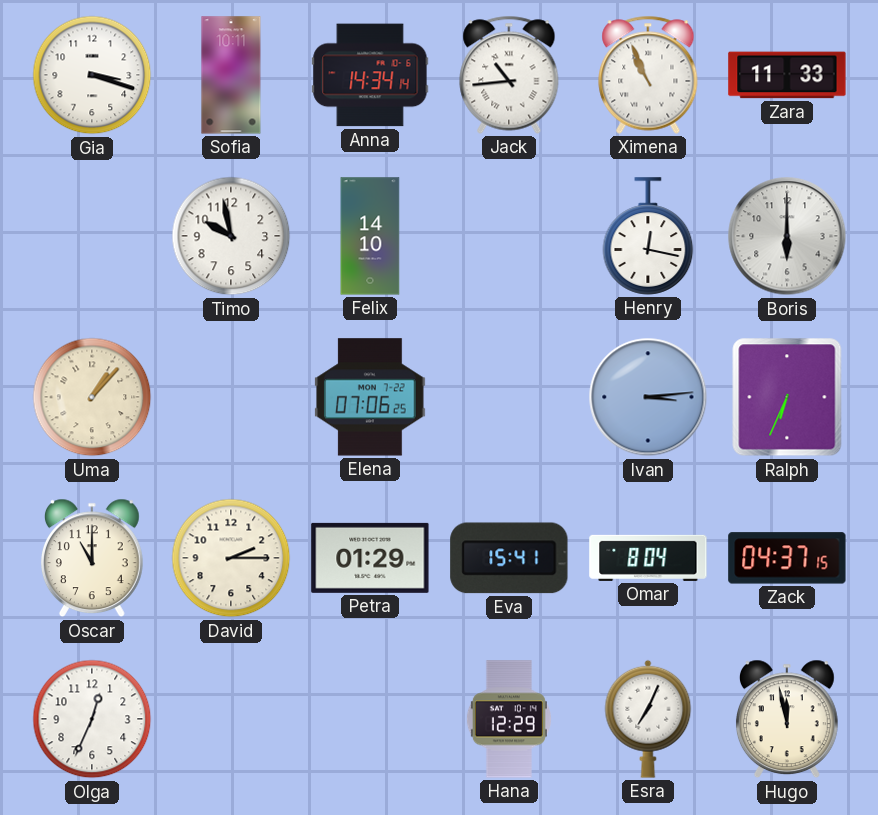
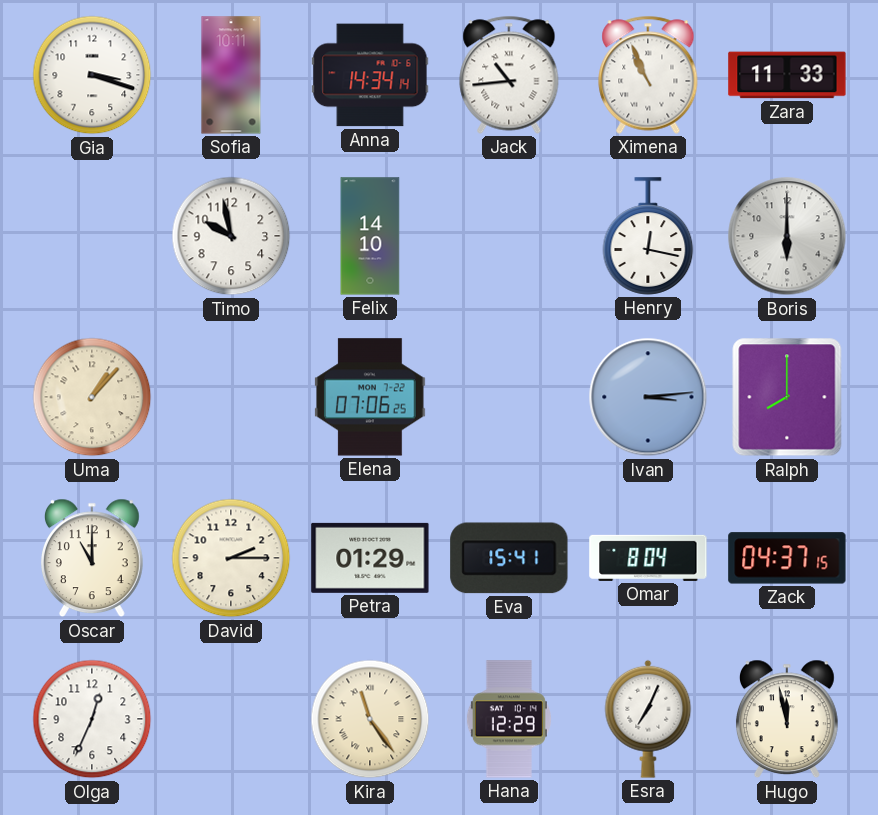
Ralph: 6:34 -> 8:00 (787, 397)
Kira: none -> 11:24 (370, 719)
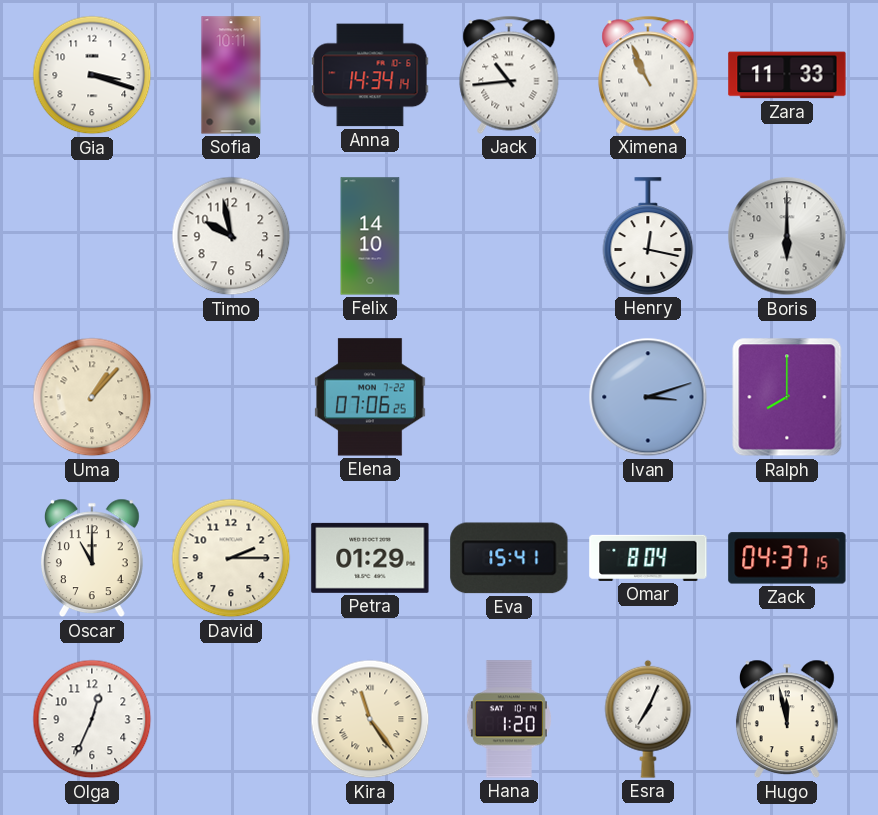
Ivan: 3:14 -> 3:12 (648, 397)
Hana: 12:29 -> 1:20 (509, 719)
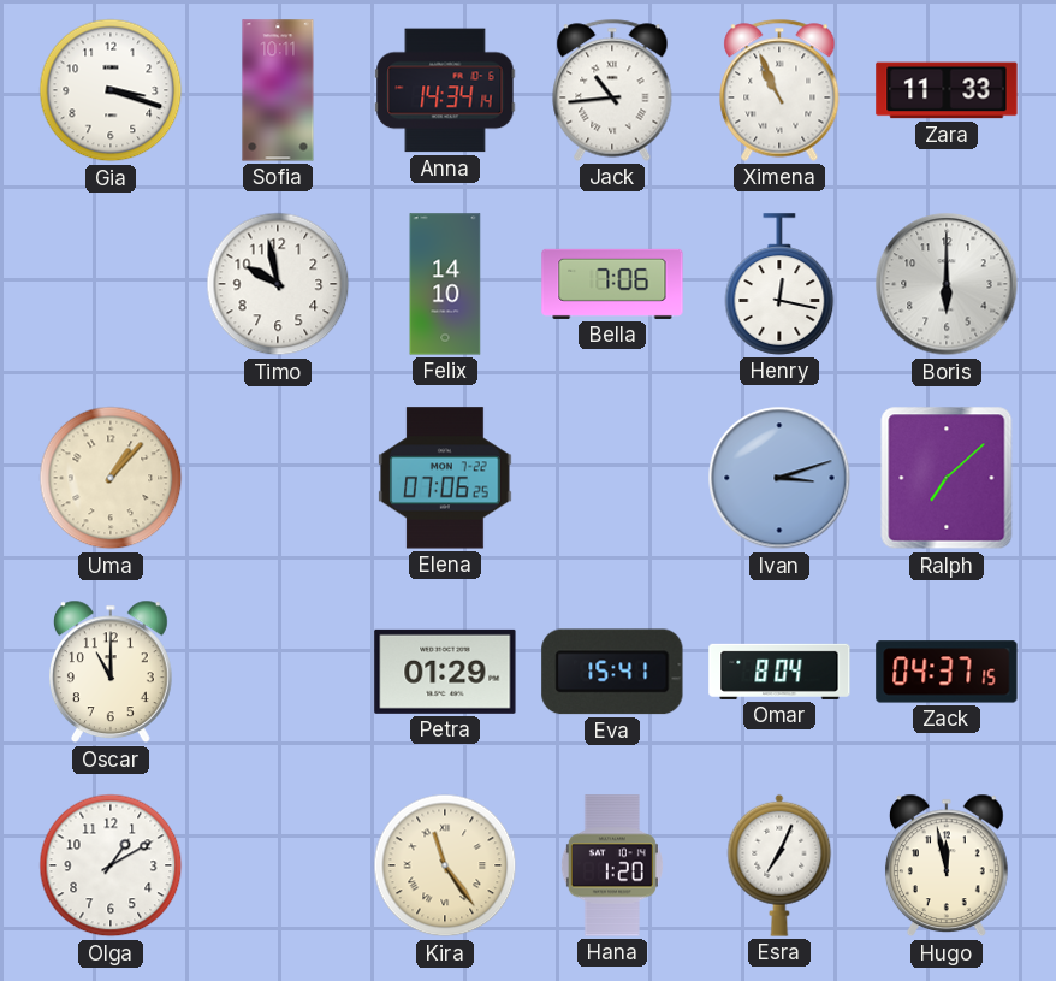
Bella: none -> 7:06 (612, 284)
Ralph: 8:00 -> 7:08 (947, 478)
David: 2:15 -> none (231, 558)
Olga: 12:34 -> 1:10 (111, 865)
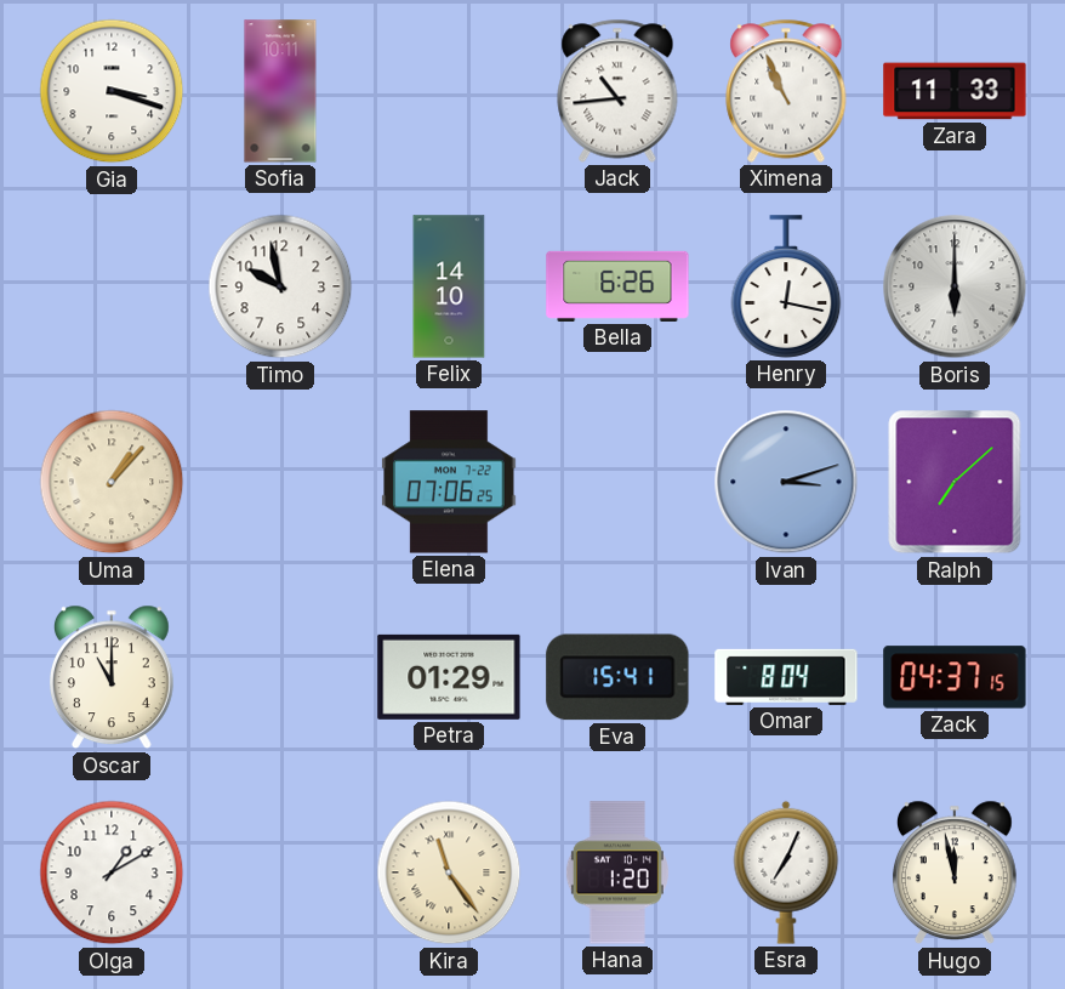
Anna: 14:34 -> none (445, 90)
Bella: 7:06 -> 6:26 (617, 286)
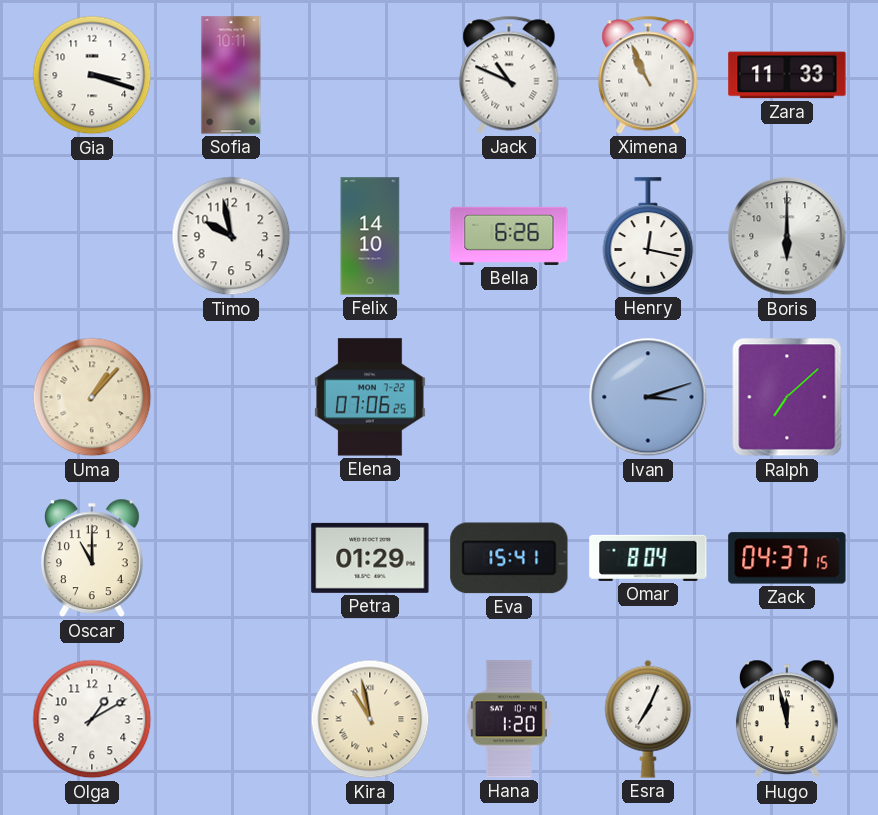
Jack: 10:44 -> 10:49 (509, 75)
Kira: 11:24 -> 10:58 (370, 719)
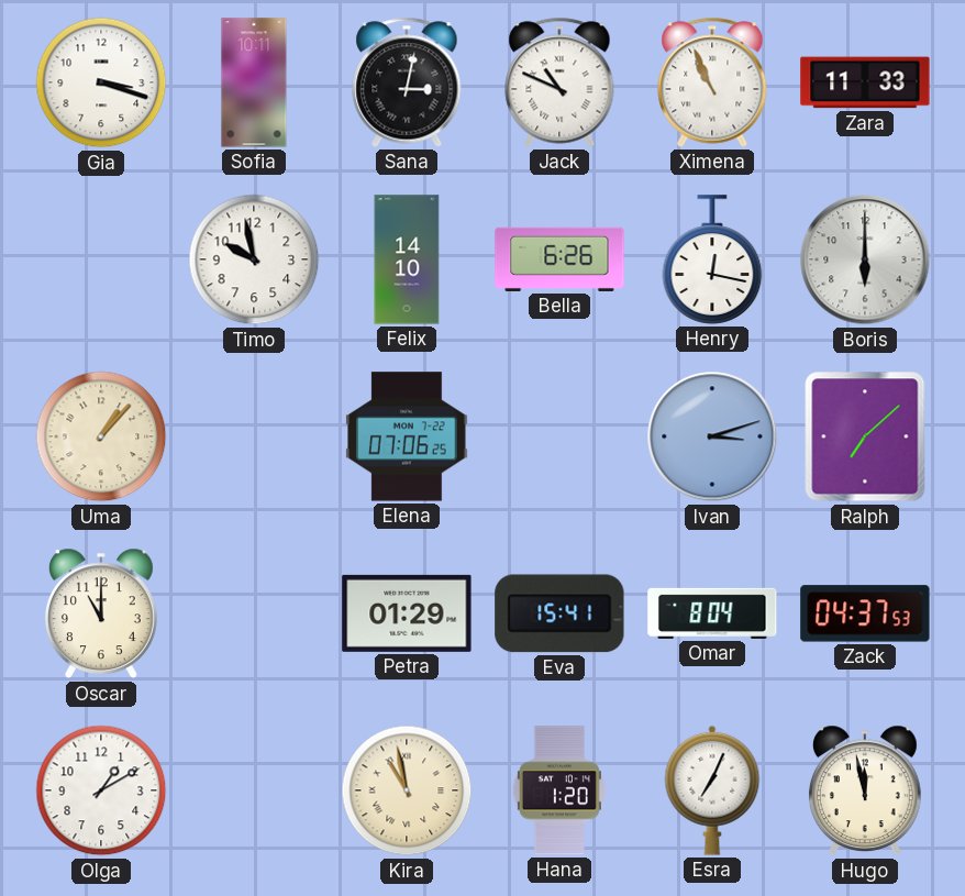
Sana: none -> 3:02 (407, 82)
Zack: 04:37:15 -> 04:37:53 (865, 613)
